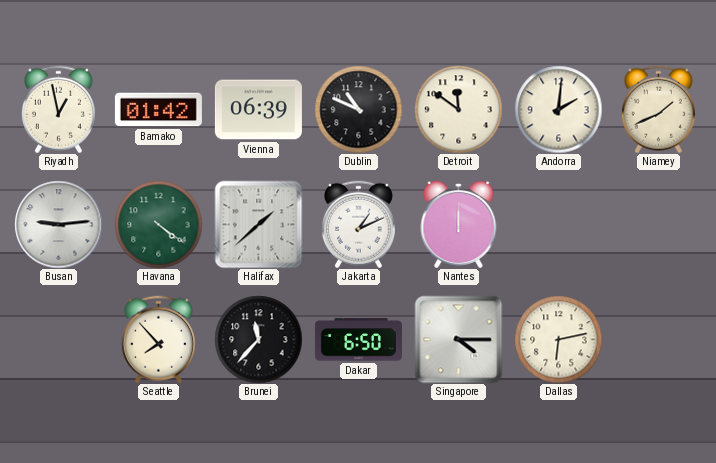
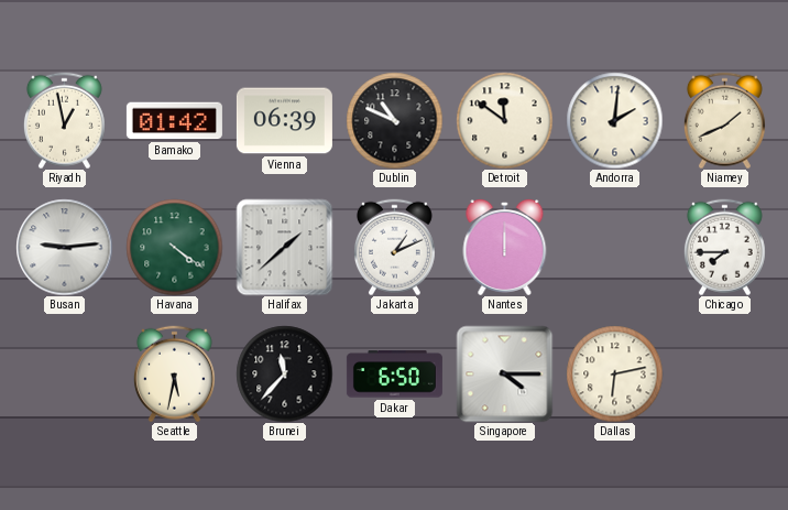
Chicago: none -> 7:45 (724, 247)
Seattle: 7:53 -> 5:32 (174, 373)
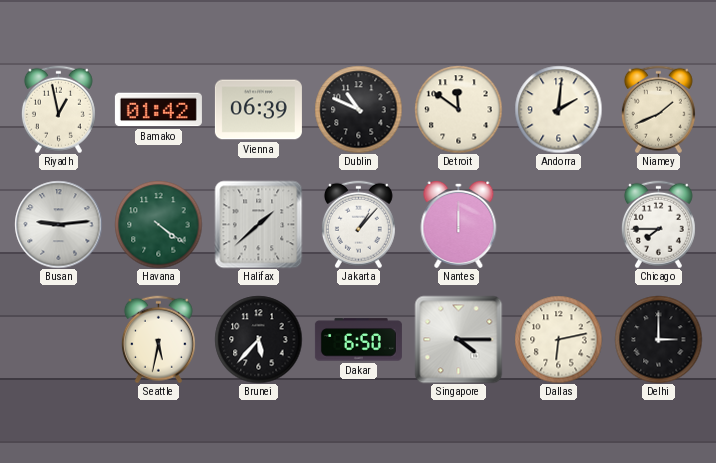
Jakarta: 1:11 -> 1:07 (358, 224)
Brunei: 11:37 -> 5:37 (258, 339)
Delhi: none -> 3:00 (658, 339)
